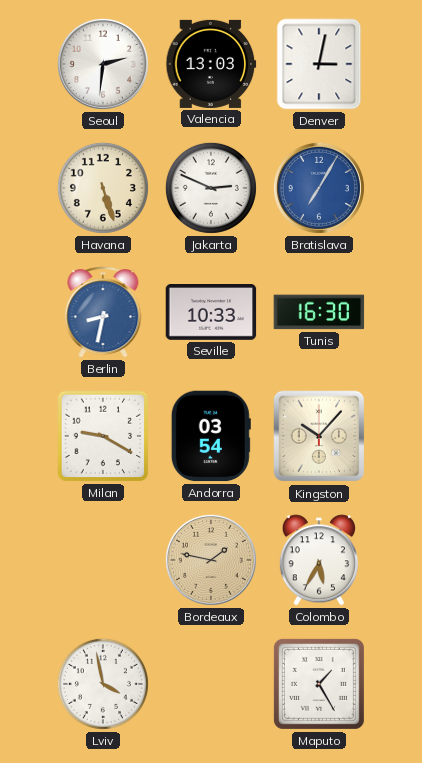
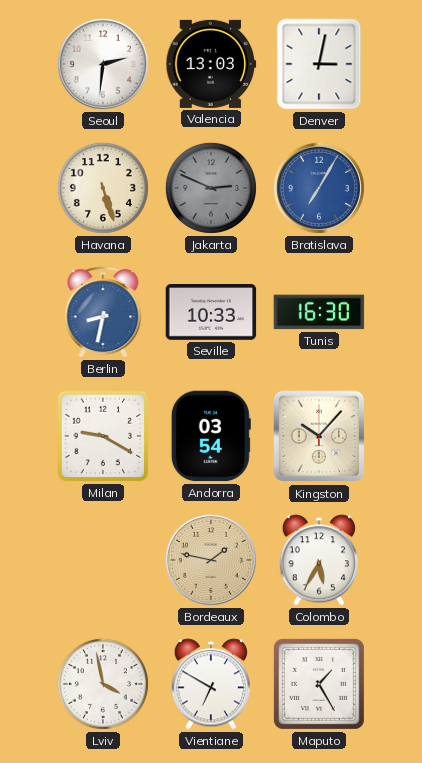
Jakarta dial: white -> grey (211, 188)
Vientiane: none -> 6:50 (210, 684)
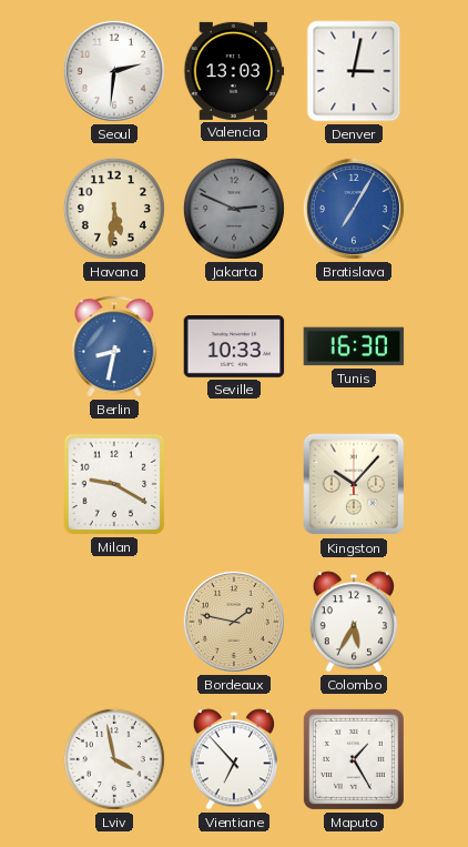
Havana: 5:27 -> 5:31 (114, 209)
Andorra: 03:54 -> none (211, 436)
Vientiane: 6:50 -> 6:53 (233, 759)
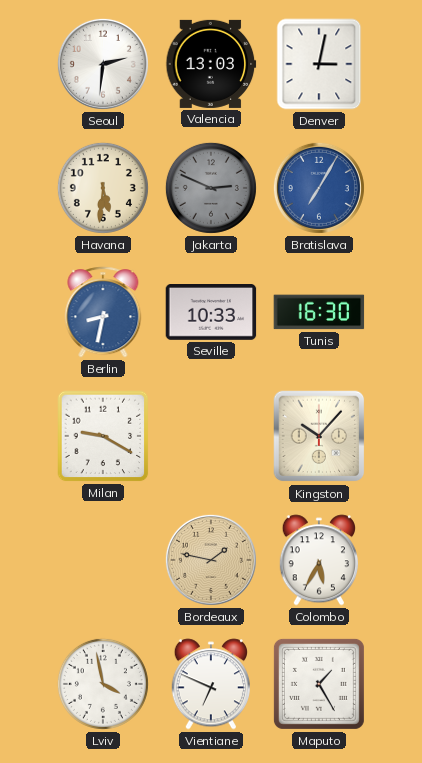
Vientiane: 6:53 -> 6:49 (210, 684)
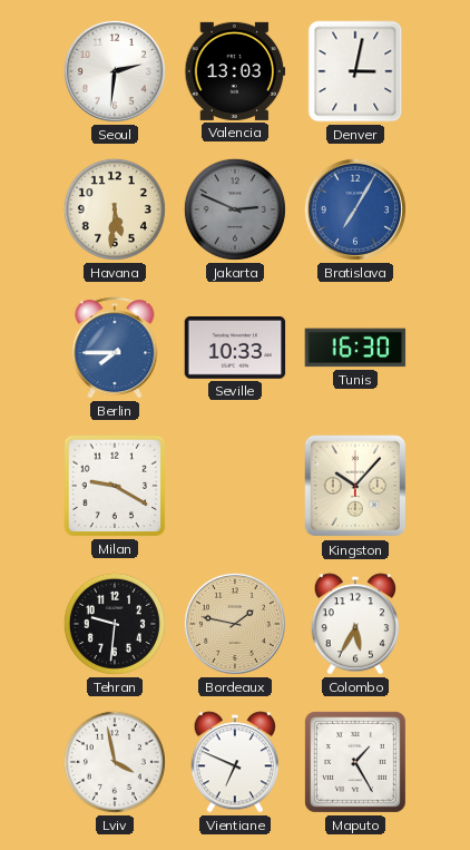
Berlin: 8:32 -> 7:45 (115, 348)
Tehran: none -> 9:31 (115, 624)
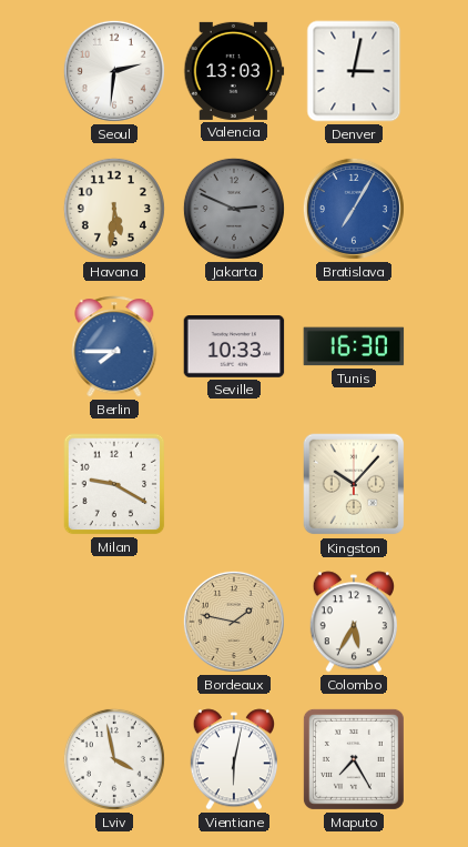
Tehran: 9:31 -> none (115, 624)
Vientiane: 6:49 -> 6:02 (233, 759)
Maputo: 1:25 -> 7:25 (354, 759)
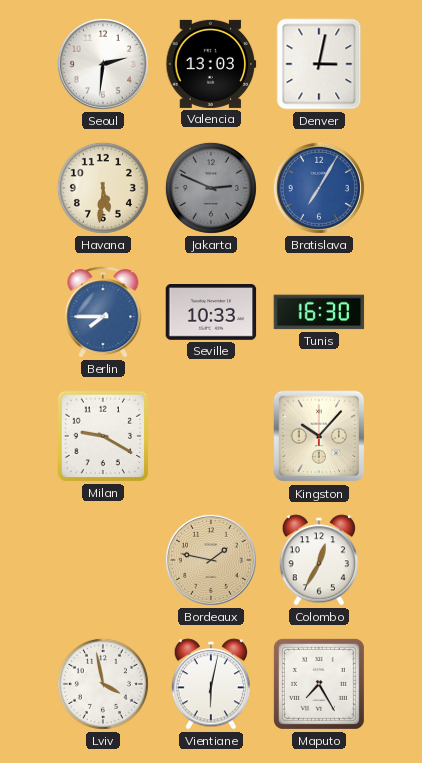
Colombo: 5:35 -> 12:35 (318, 560)
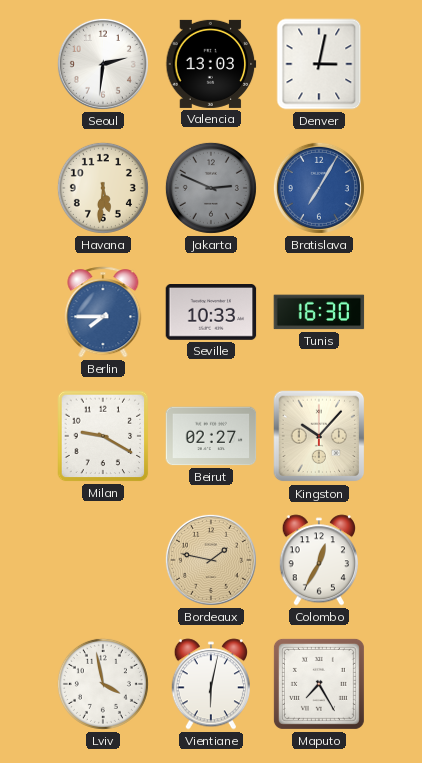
Beirut: none -> 02:27 (211, 436)
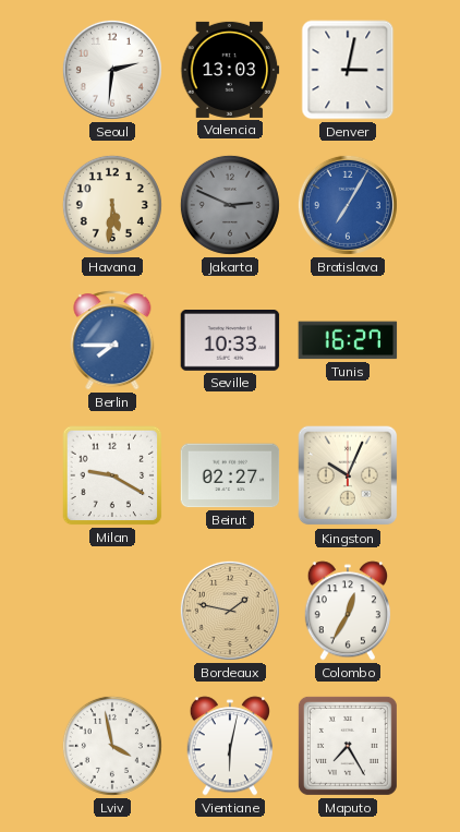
Tunis: 16:30 -> 16:27 (348, 340)
Kingston: 10:07 -> 10:04 (348, 475)
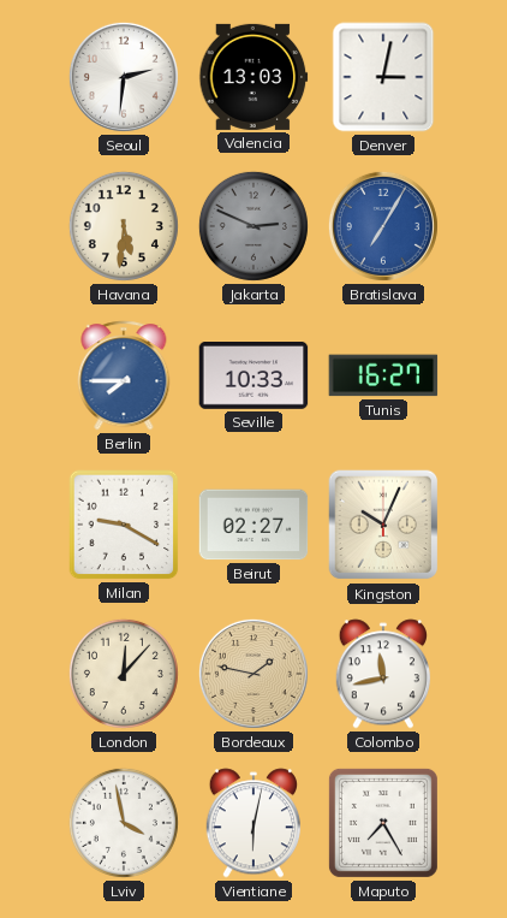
London: none -> 12:07 (124, 674)
Colombo: 12:35 -> 11:43 (382, 674)
